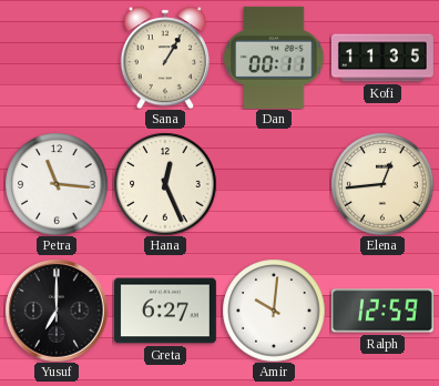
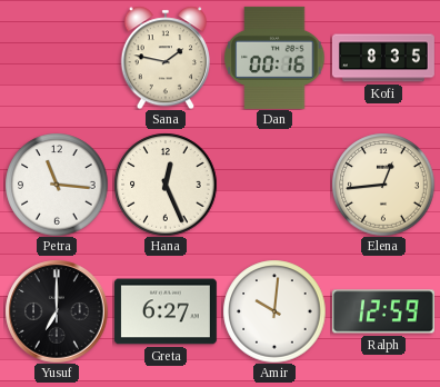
Sana: 1:05 -> 1:47 (164, 58)
Dan: 00:11 -> 00:16 (274, 58)
Kofi: 11:35 -> 8:35 (383, 58)
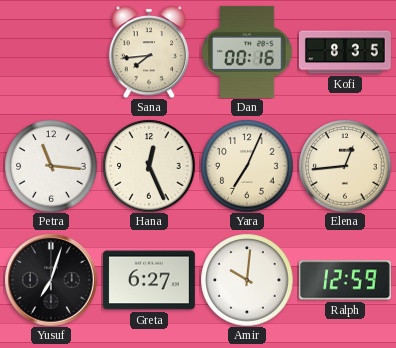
Sana: 1:47 -> 7:44 (148, 52)
Yara: none -> 7:04 (247, 166)
Yusuf: 7:00 -> 7:03 (51, 280)
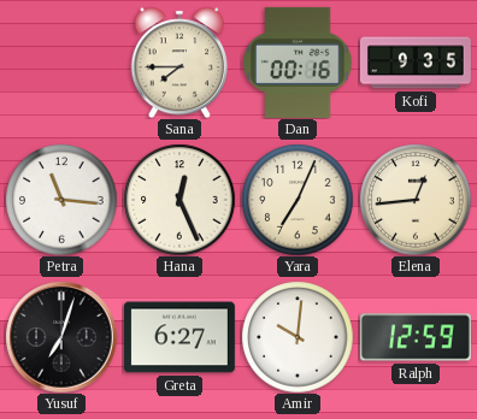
Sana: 7:44 -> 7:45 (178, 63)
Kofi: 8:35 -> 9:35 (416, 63)
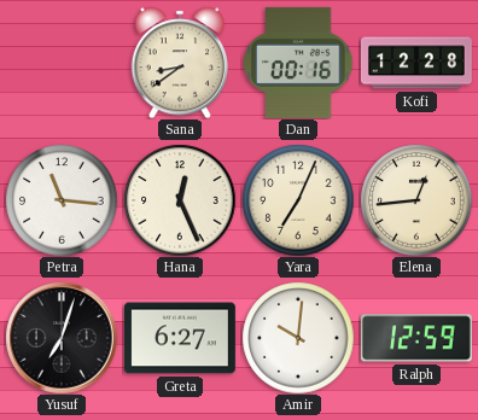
Sana: 7:45 -> 8:39 (179, 63)
Kofi: 9:35 -> 12:28 (416, 63)
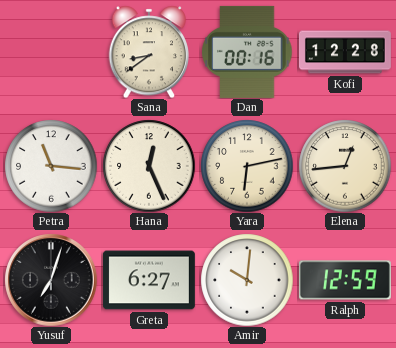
Yara: 7:04 -> 6:13 (247, 166)
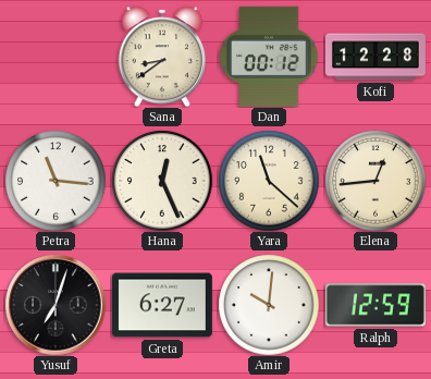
Dan: 00:16 -> 00:12 (269, 57)
Yara: 6:13 -> 11:22 (269, 181)
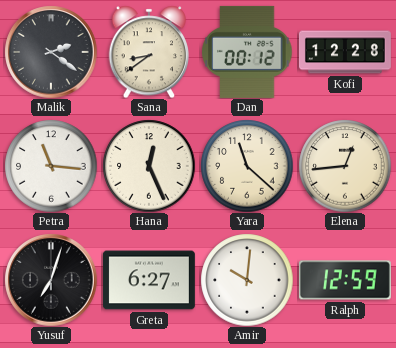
Malik: none -> 2:21 (51, 52)
